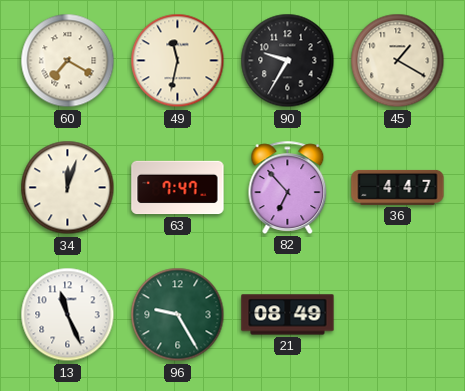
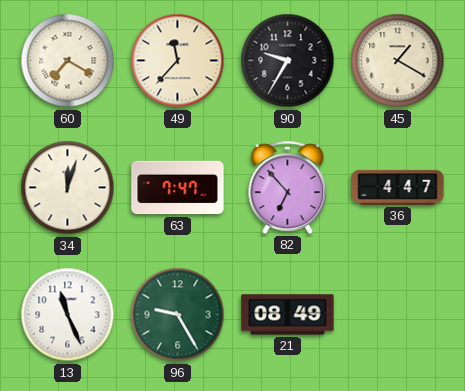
49: 11:32 -> 11:37 (178, 61)
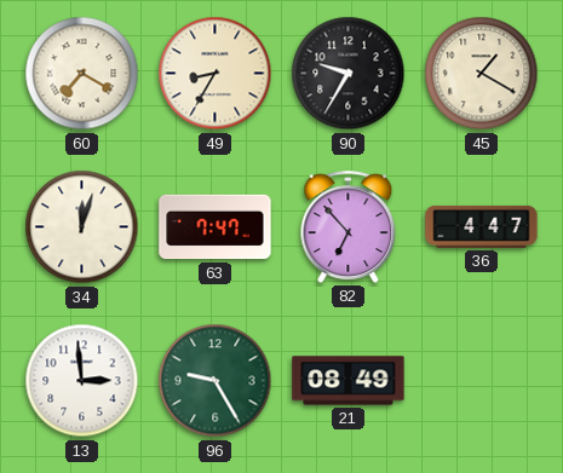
49: 11:37 -> 8:35 (216, 74)
13: 11:26 -> 2:59 (82, 381)
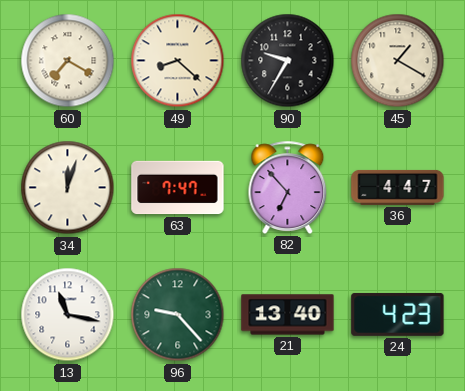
49: 8:35 -> 8:22 (178, 61)
13: 2:59 -> 11:17 (68, 315)
96: 9:25 -> 9:23 (178, 315)
21: 08:49 -> 13:40 (288, 315)
24: none -> 4:23 (398, 314)
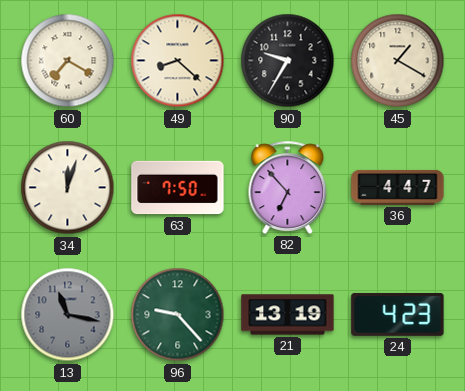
63: 7:47 -> 7:50 (178, 188)
13 dial: white -> grey (68, 315)
21: 13:40 -> 13:19 (288, 315)
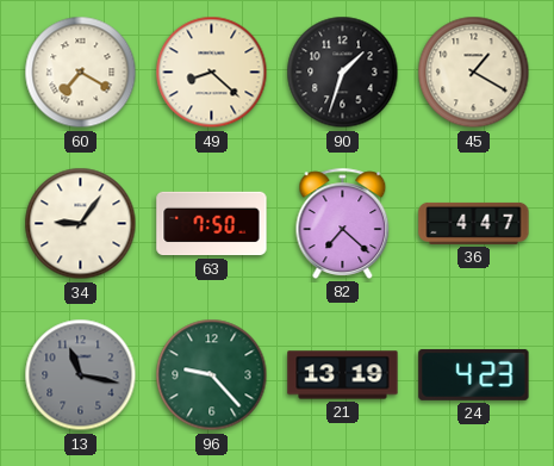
90: 9:35 -> 1:33 (343, 73)
34: 12:03 -> 9:06 (81, 224)
82: 6:53 -> 7:22 (343, 223)
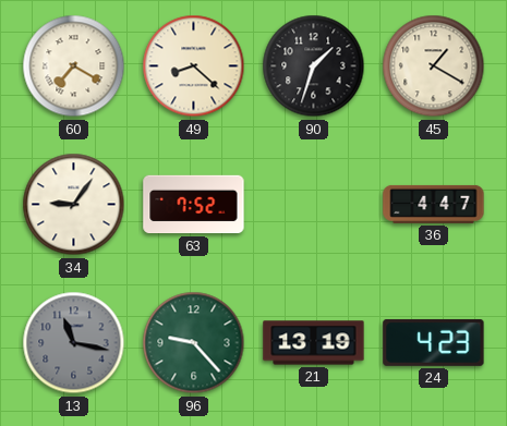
63: 7:50 -> 7:52 (194, 205)
82: 7:22 -> none (343, 223)
